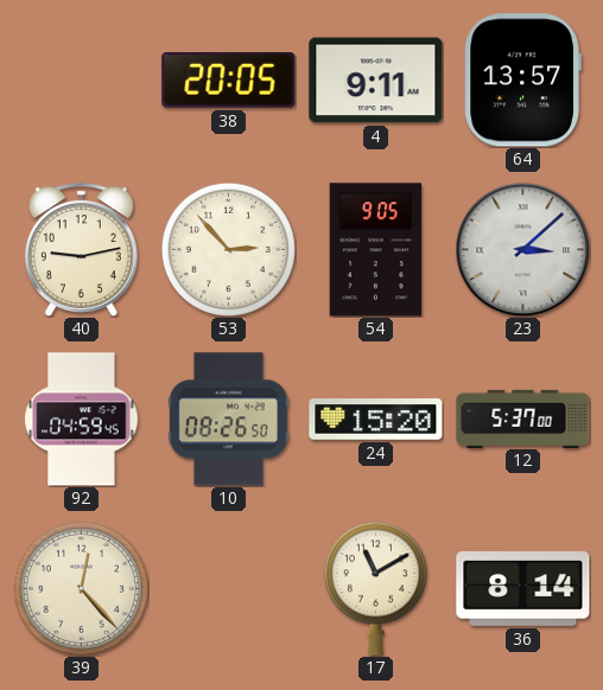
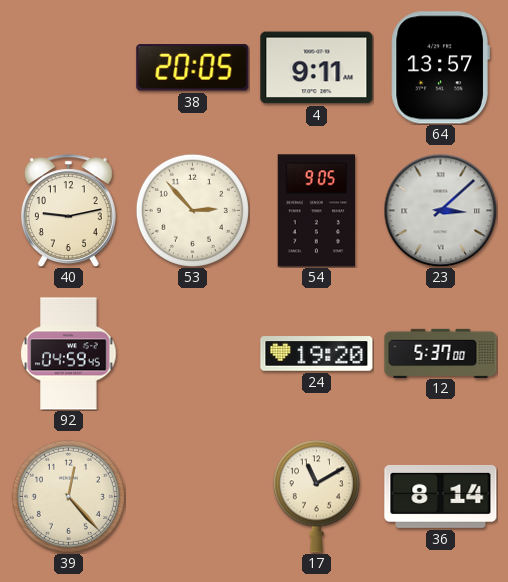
10: 08:26 -> none (228, 420)
24: 15:20 -> 19:20 (317, 354)
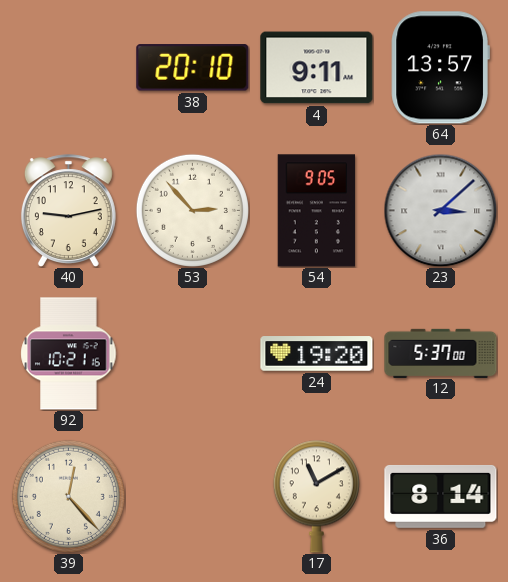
38: 20:05 -> 20:10 (193, 68)
92: 04:59 -> 10:21 (69, 354)
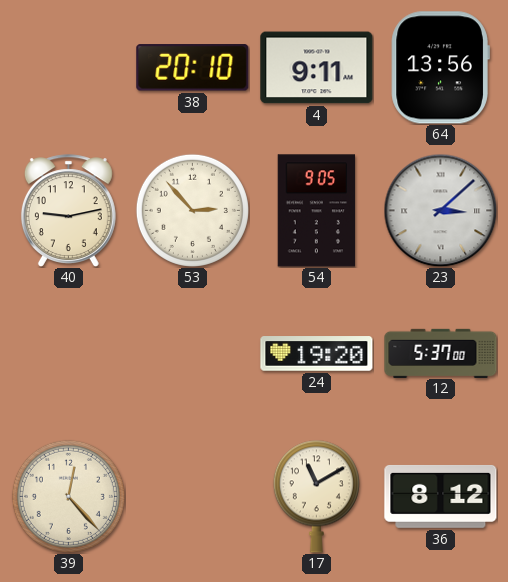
64: 13:57 -> 13:56 (440, 68)
92: 10:21 -> none (69, 354)
36: 8:14 -> 8:12 (441, 496)
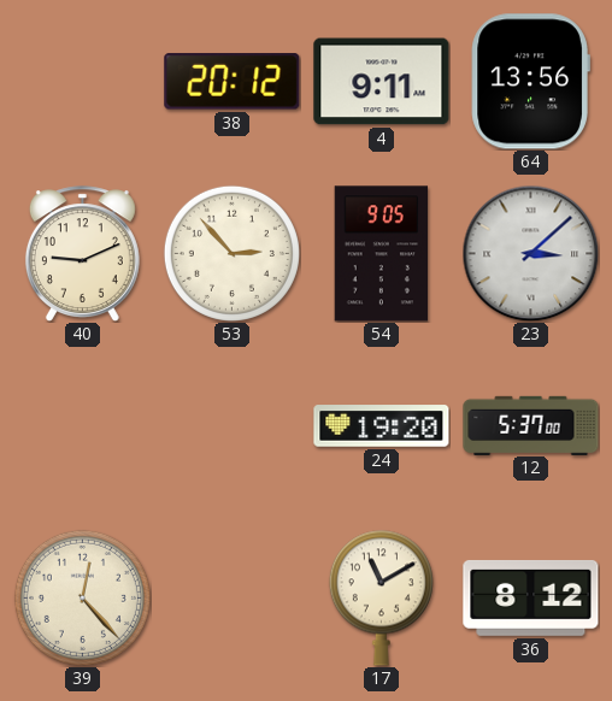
38: 20:10 -> 20:12 (233, 82)
40: 9:13 -> 9:11 (82, 253)
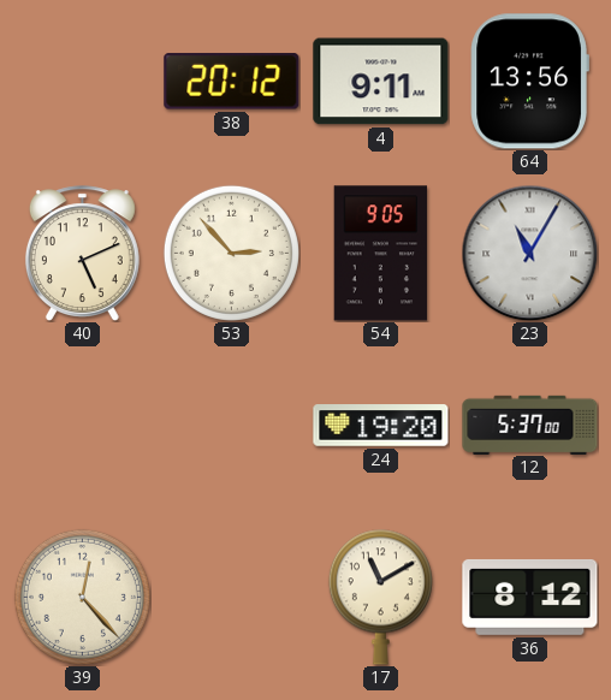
40: 9:11 -> 5:11 (82, 253)
23: 3:08 -> 11:05 (529, 253)
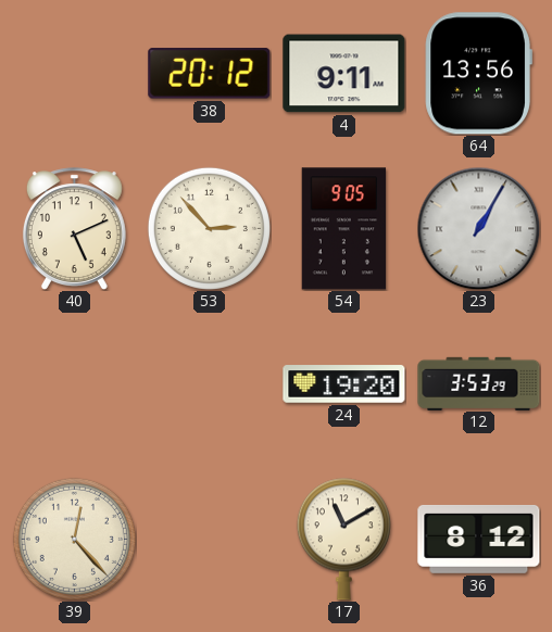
23: 11:05 -> 1:05 (478, 228)
12: 5:37 -> 3:53 (479, 383)
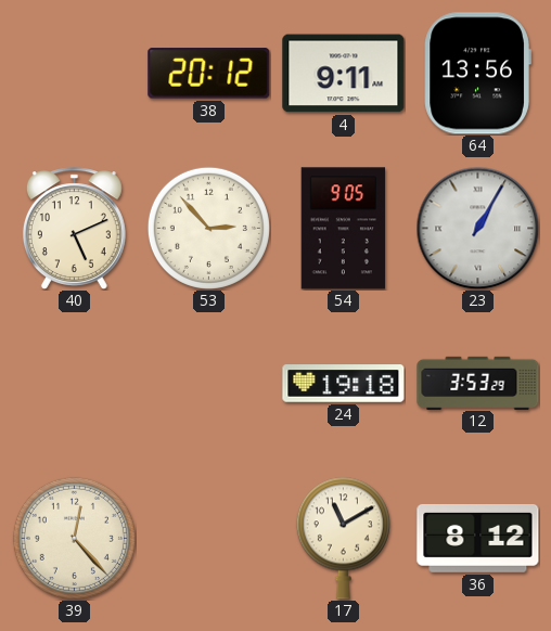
24: 19:20 -> 19:18 (344, 384)
